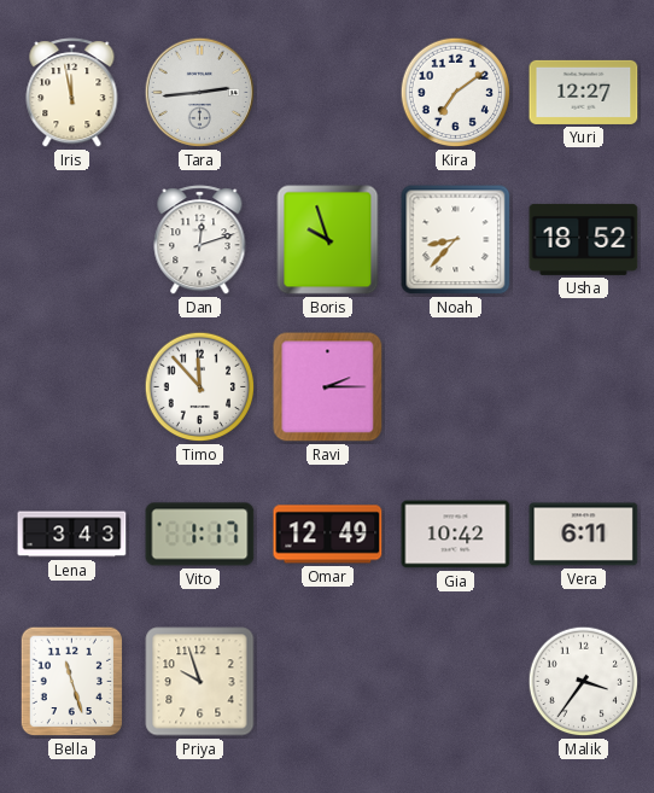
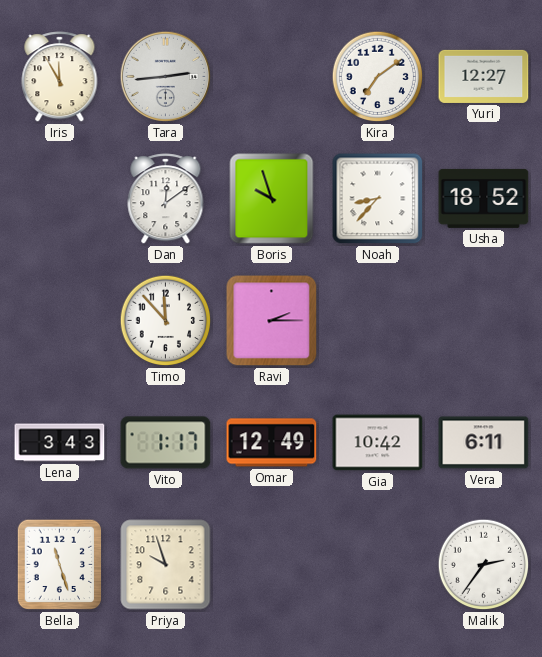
Iris: 11:58 -> 11:55 (60, 77)
Dan: 12:12 -> 12:09 (166, 199)
Malik: 3:36 -> 2:36 (484, 565)
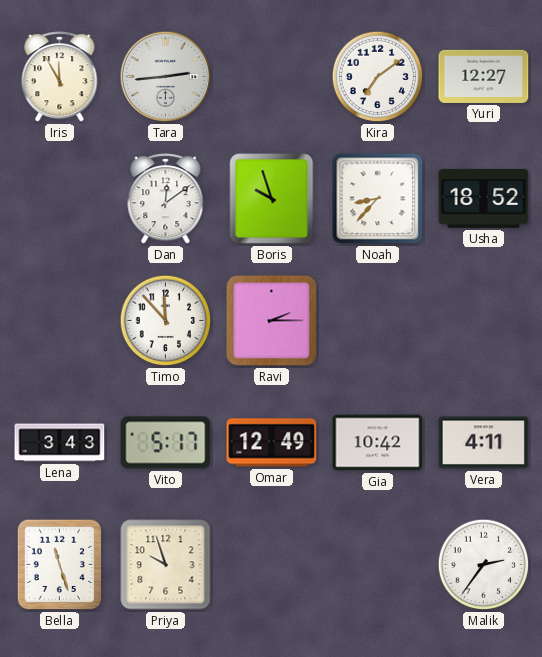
Vito: 1:17 -> 5:17 (166, 443)
Vera: 6:11 -> 4:11 (484, 443)
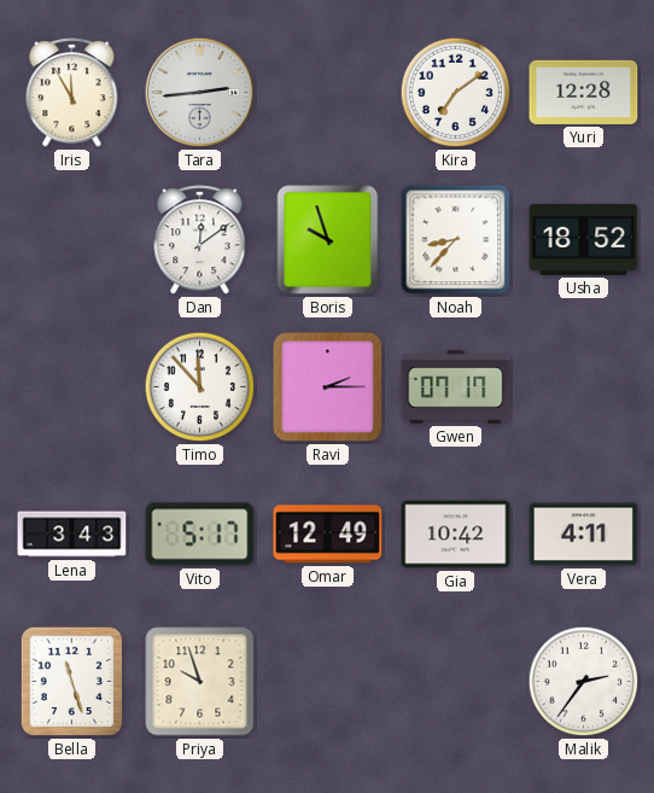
Yuri: 12:27 -> 12:28 (584, 92)
Gwen: none -> 07:17 (456, 387)
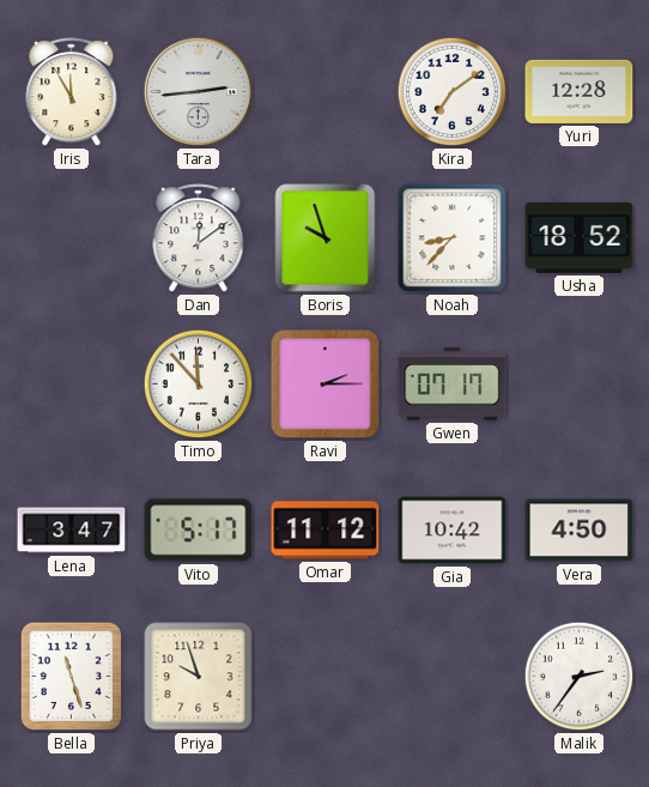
Lena: 3:43 -> 3:47 (72, 531)
Omar: 12:49 -> 11:12 (326, 531)
Vera: 4:11 -> 4:50 (580, 531)
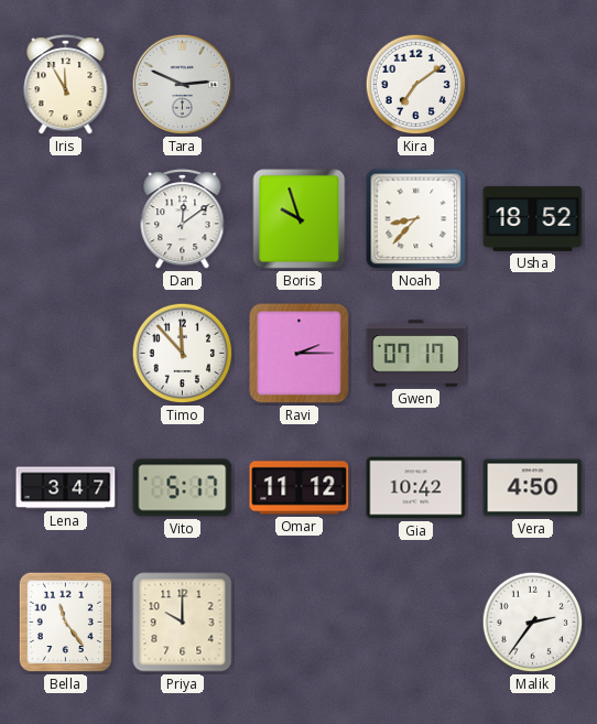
Tara: 2:44 -> 2:49 (183, 85)
Yuri: 12:28 -> none (580, 91)
Bella: 11:27 -> 11:24 (66, 623)
Priya: 9:57 -> 10:00 (183, 623)
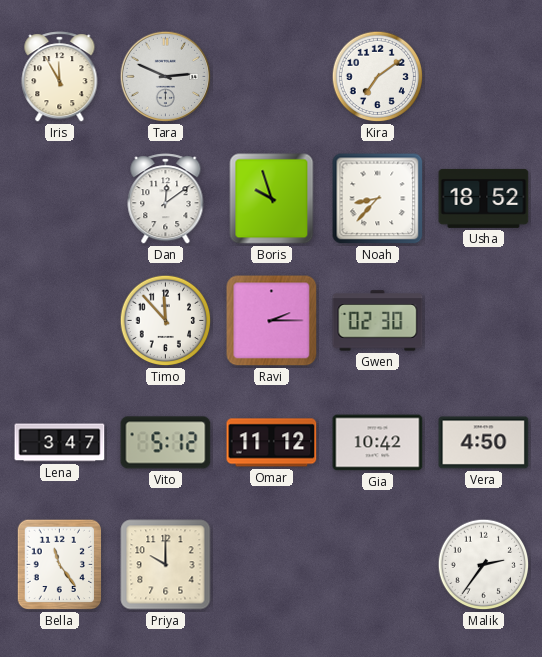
Gwen: 07:17 -> 02:30 (378, 321)
Vito: 5:17 -> 5:12 (166, 443)
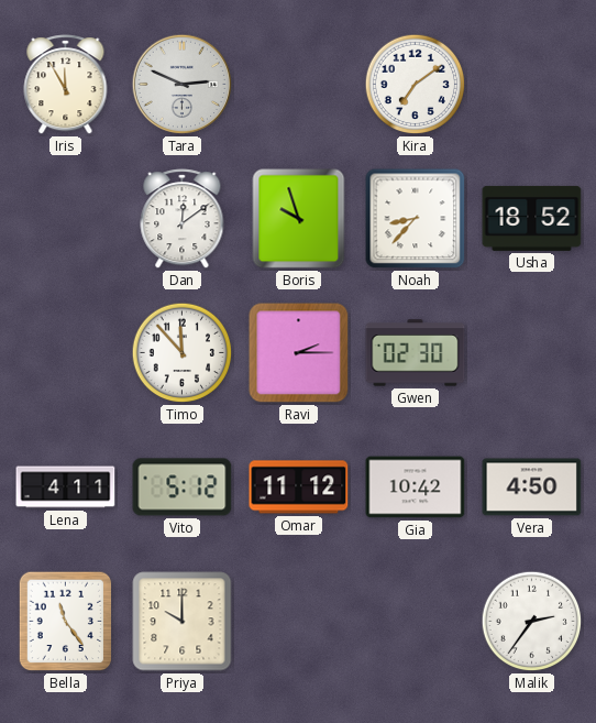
Lena: 3:47 -> 4:11 (66, 488)
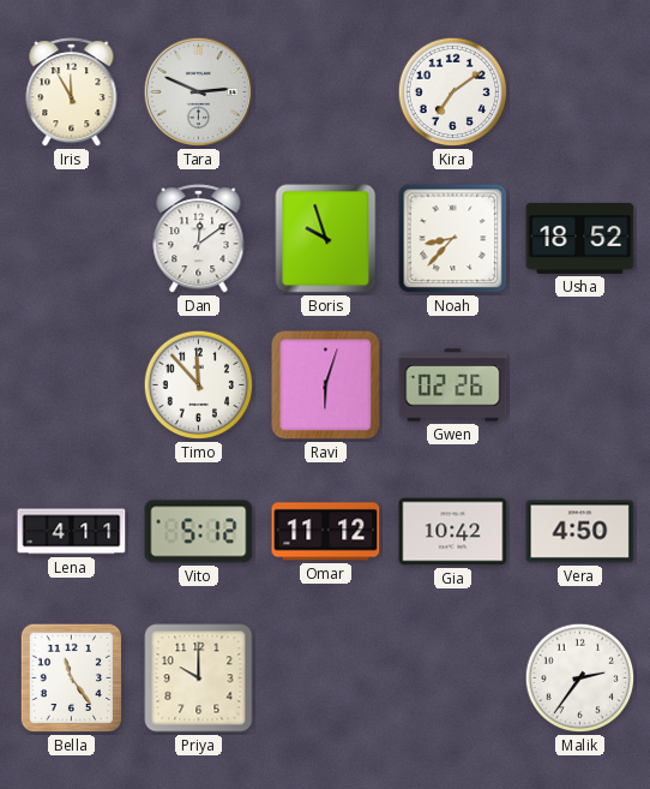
Ravi: 2:15 -> 6:03 (326, 385)
Gwen: 02:30 -> 02:26 (453, 385)
